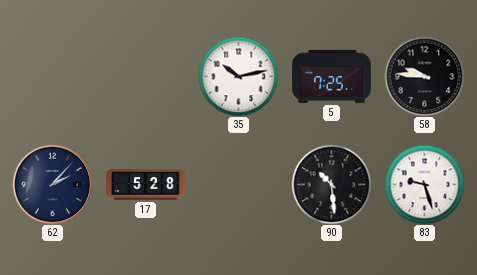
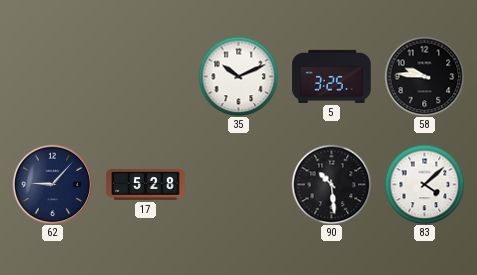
35: 10:13 -> 10:11 (238, 76)
5: 7:25 -> 3:25 (332, 76)
62: 2:07 -> 9:07 (52, 184)
83: 9:27 -> 4:08 (424, 184)
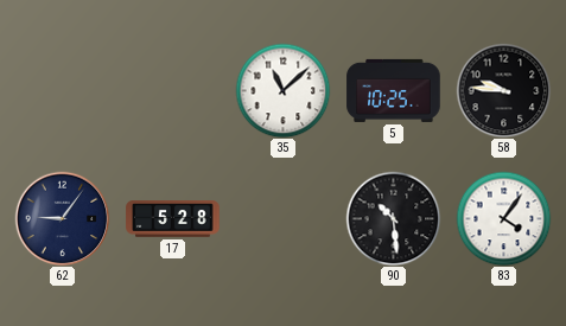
35: 10:11 -> 11:08 (282, 90)
5: 3:25 -> 10:25 (394, 90)
62: 9:07 -> 9:06 (62, 218)
83: 4:08 -> 4:06 (503, 218)
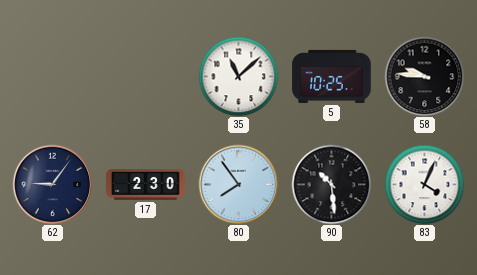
17: 5:28 -> 2:30 (146, 185)
80: none -> 7:54 (238, 184)
83: 4:06 -> 4:04 (424, 184)
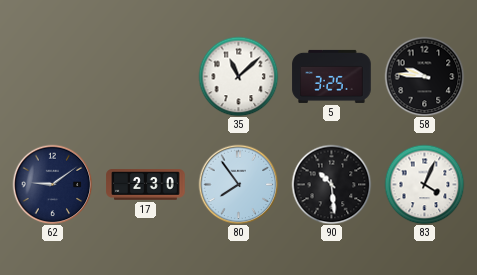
5: 10:25 -> 3:25 (332, 76)
62: 9:06 -> 9:09 (52, 184)
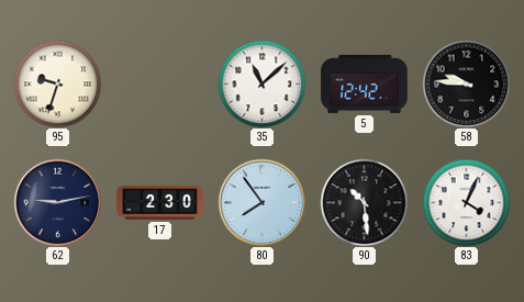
95: none -> 9:33 (57, 83)
5: 3:25 -> 12:42 (365, 83)
62: 9:09 -> 9:13 (57, 202)
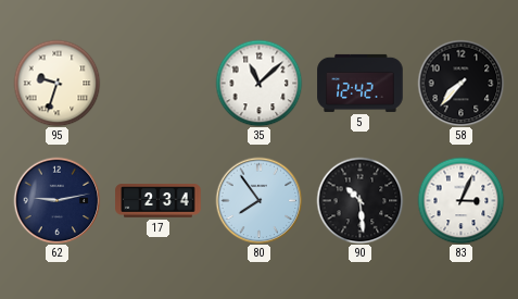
58: 9:46 -> 7:37 (460, 83)
17: 2:30 -> 2:34 (159, 201)
83: 4:04 -> 3:04 (460, 200)
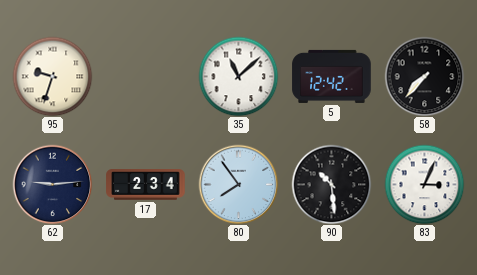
62: 9:13 -> 9:14 (52, 184)
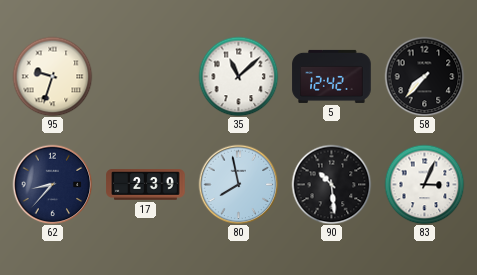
62: 9:14 -> 8:37 (52, 184)
17: 2:34 -> 2:39 (146, 185)
80: 7:54 -> 7:58 (238, 184)
